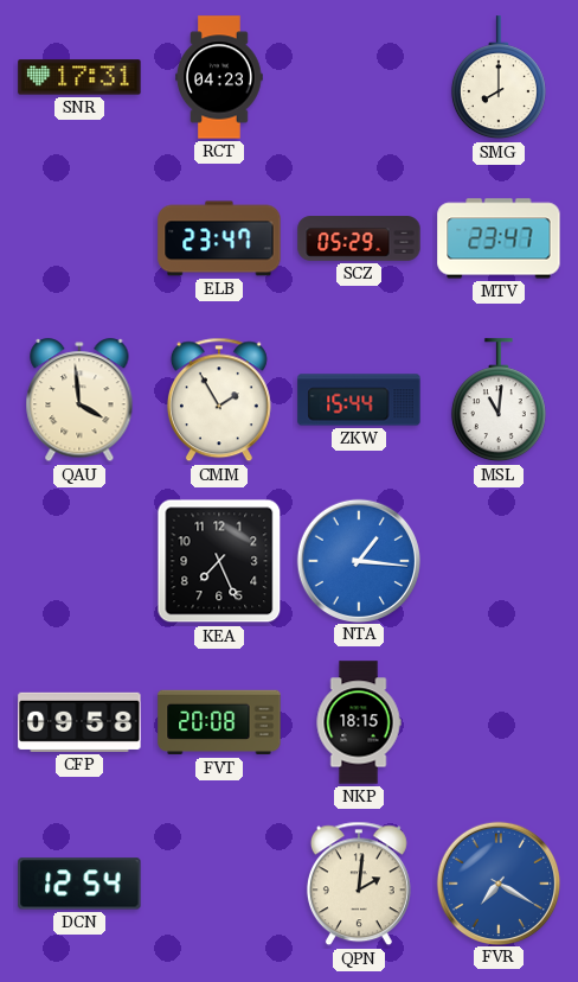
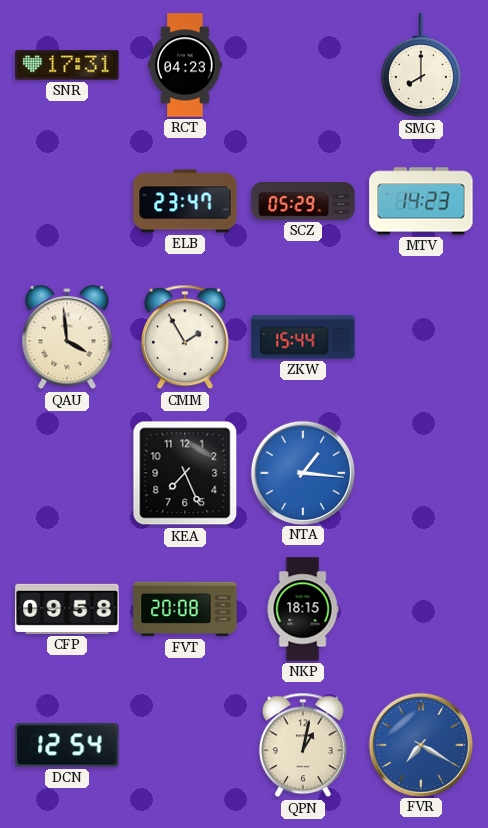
MTV: 23:47 -> 14:23 (421, 201)
MSL: 11:01 -> none (499, 401)
QPN: 2:01 -> 1:02 (303, 745)
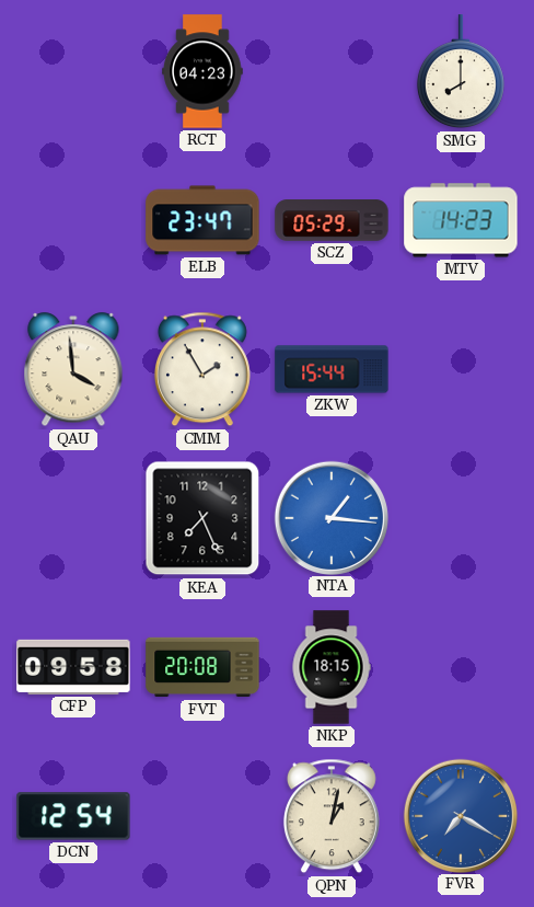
SNR: 17:31 -> none (67, 65)
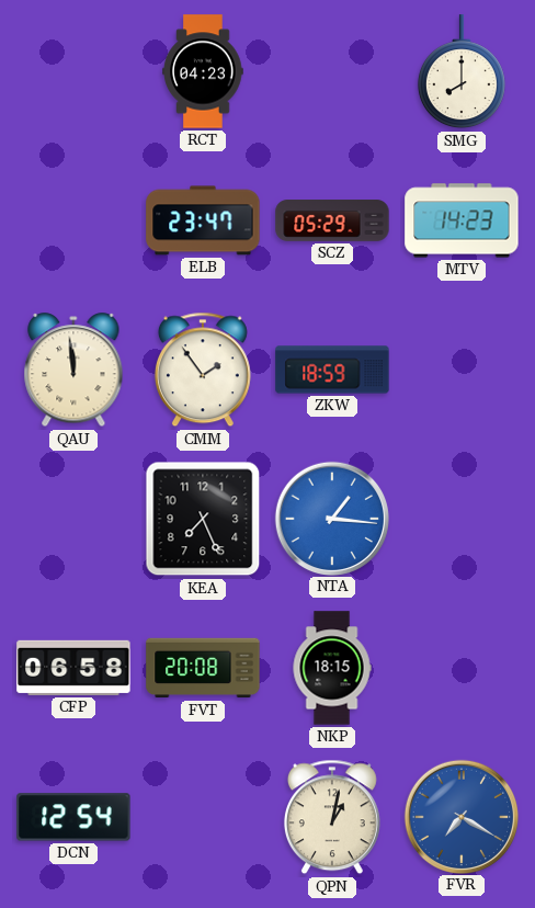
QAU: 3:59 -> 11:59 (73, 371)
CMM: 1:55 -> 1:54 (203, 370)
ZKW: 15:44 -> 18:59 (332, 370)
CFP: 09:58 -> 06:58 (73, 668)
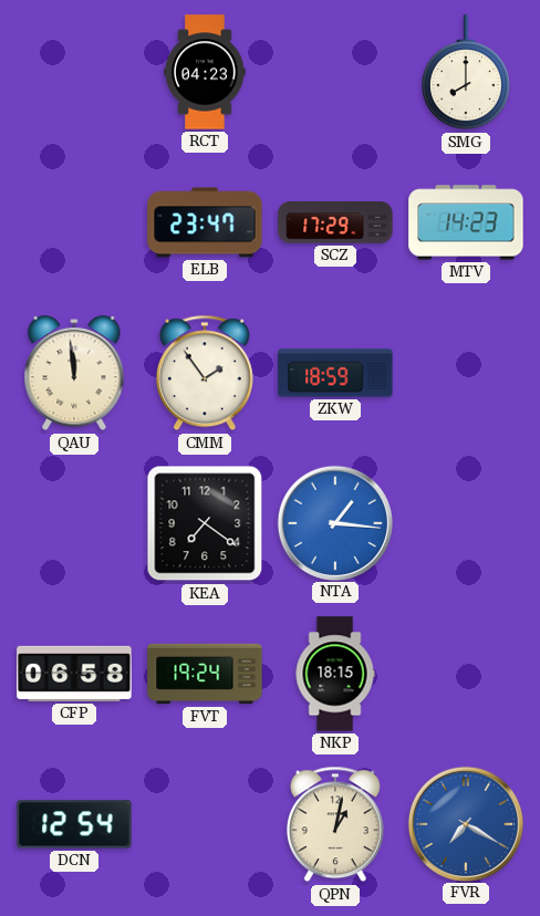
SCZ: 05:29 -> 17:29 (335, 222)
KEA: 7:26 -> 7:21 (205, 523)
FVT: 20:08 -> 19:24 (205, 674)
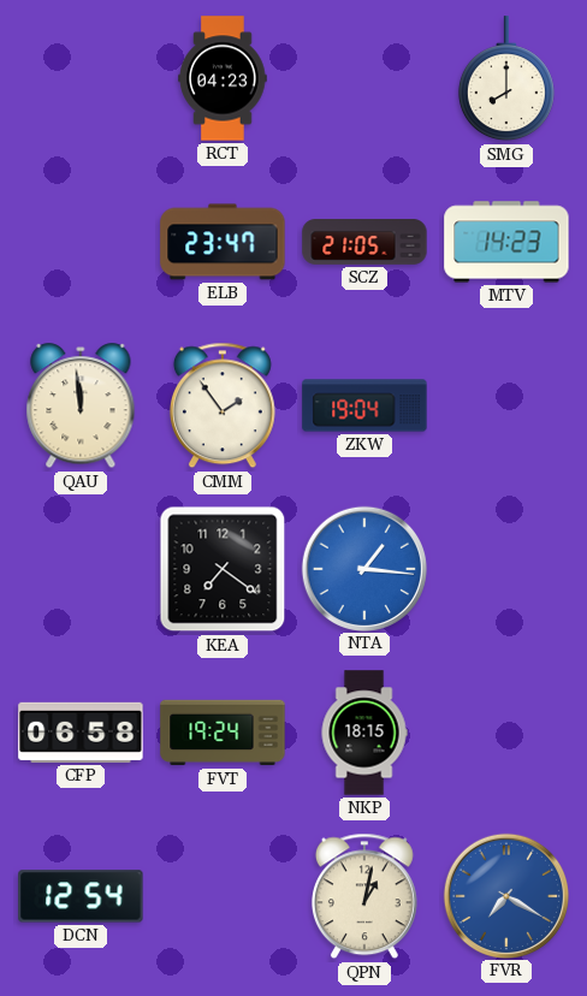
SCZ: 17:29 -> 21:05 (364, 242)
ZKW: 18:59 -> 19:04 (364, 405)
